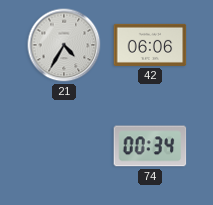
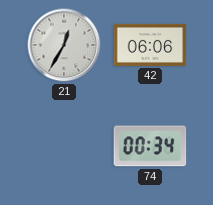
21: 4:35 -> 12:35 (64, 45)
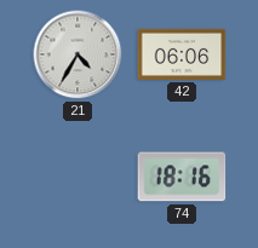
21: 12:35 -> 4:35 (78, 54)
74: 00:34 -> 18:16 (182, 177)
